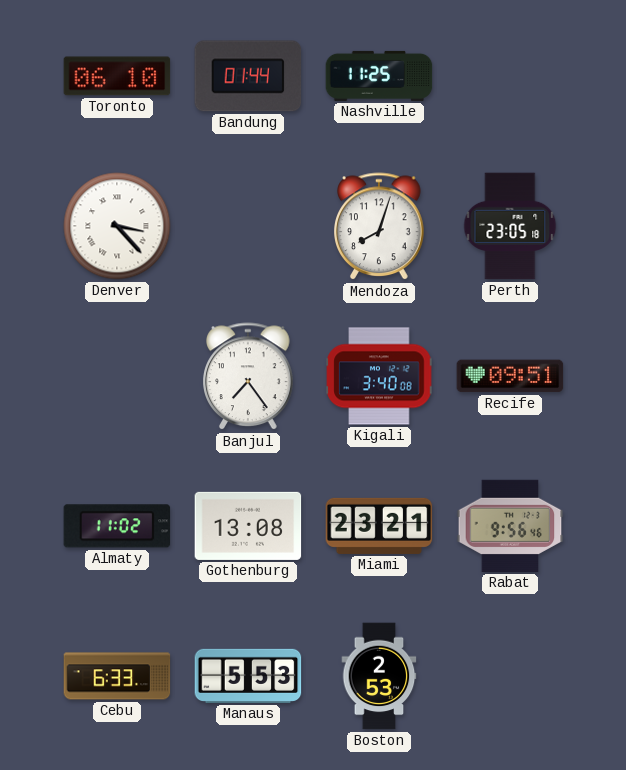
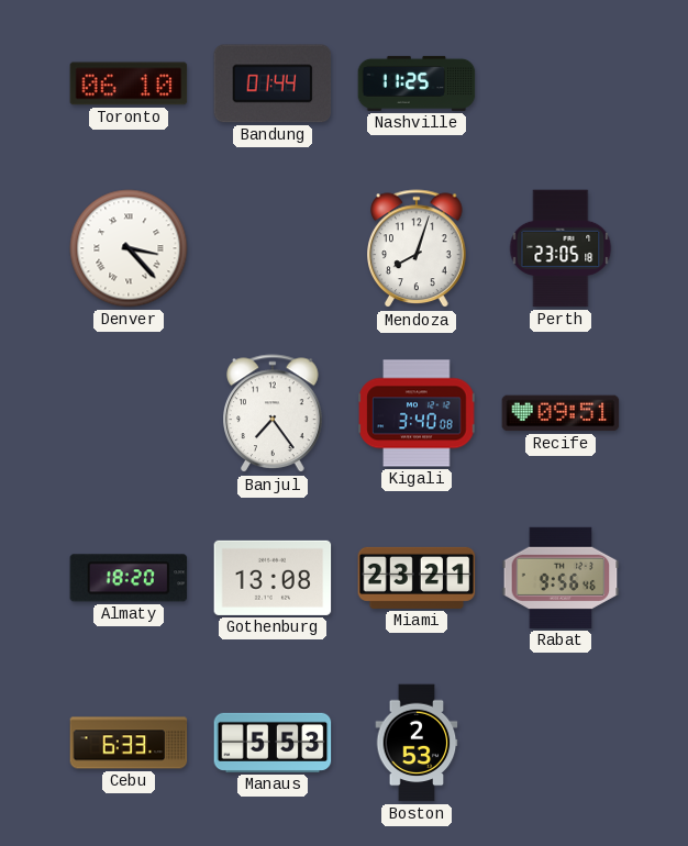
Almaty: 11:02 -> 18:20 (129, 578)
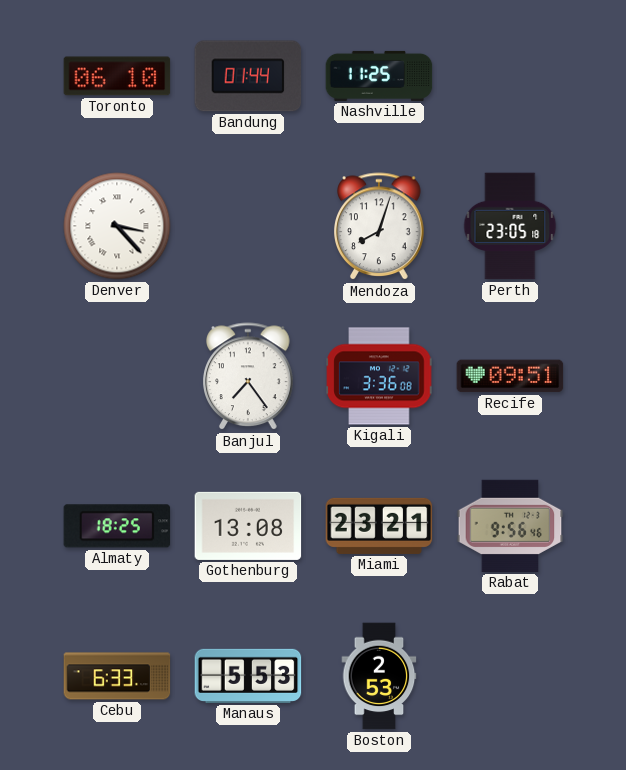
Kigali: 3:40 -> 3:36 (379, 376)
Almaty: 18:20 -> 18:25 (117, 526)
